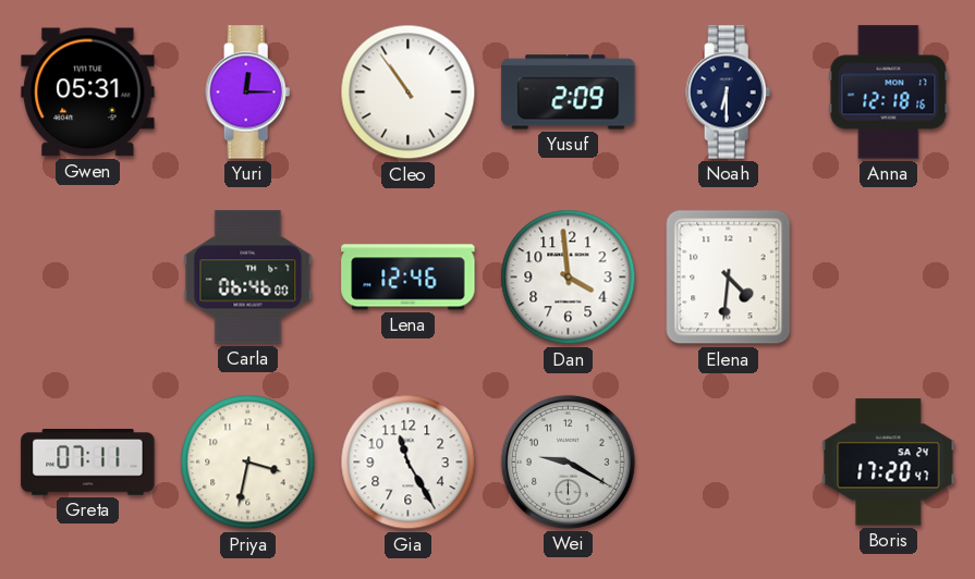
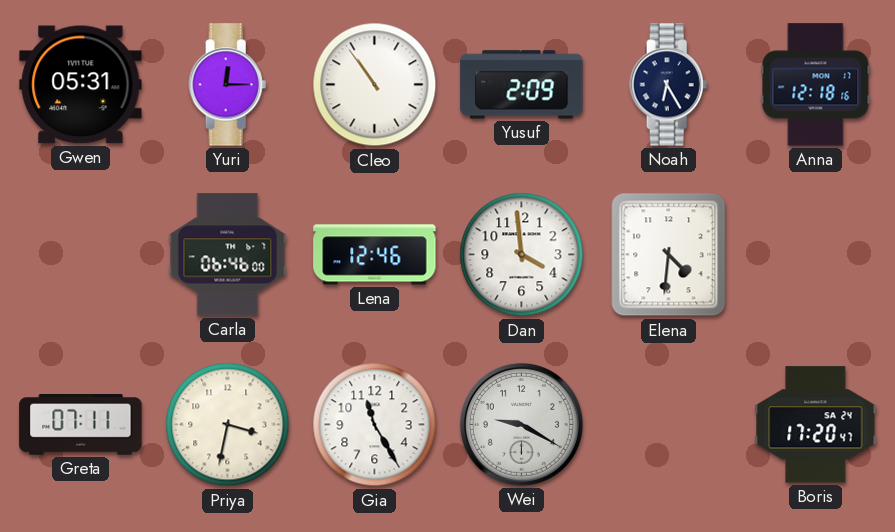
Noah: 6:30 -> 6:25 (669, 85)
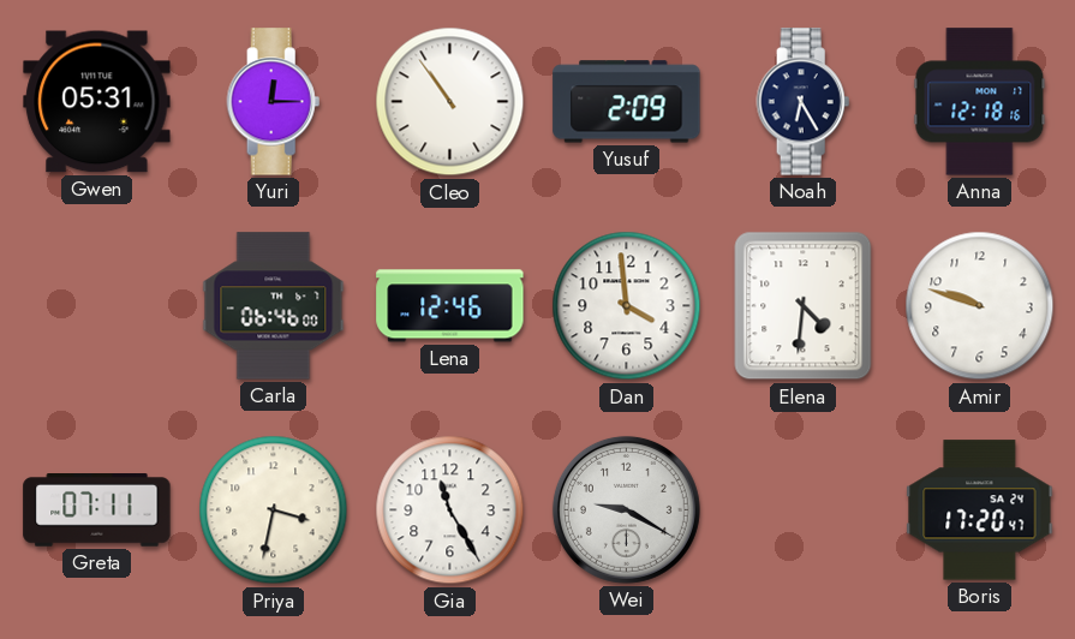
Amir: none -> 9:48 (980, 306)
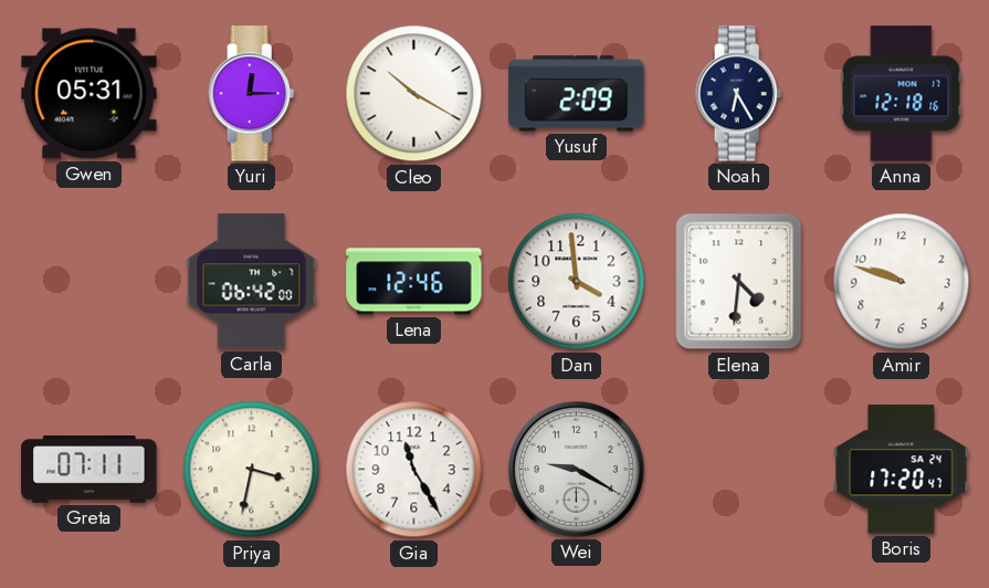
Cleo: 10:54 -> 10:20 (414, 94)
Carla: 06:46 -> 06:42 (252, 282)
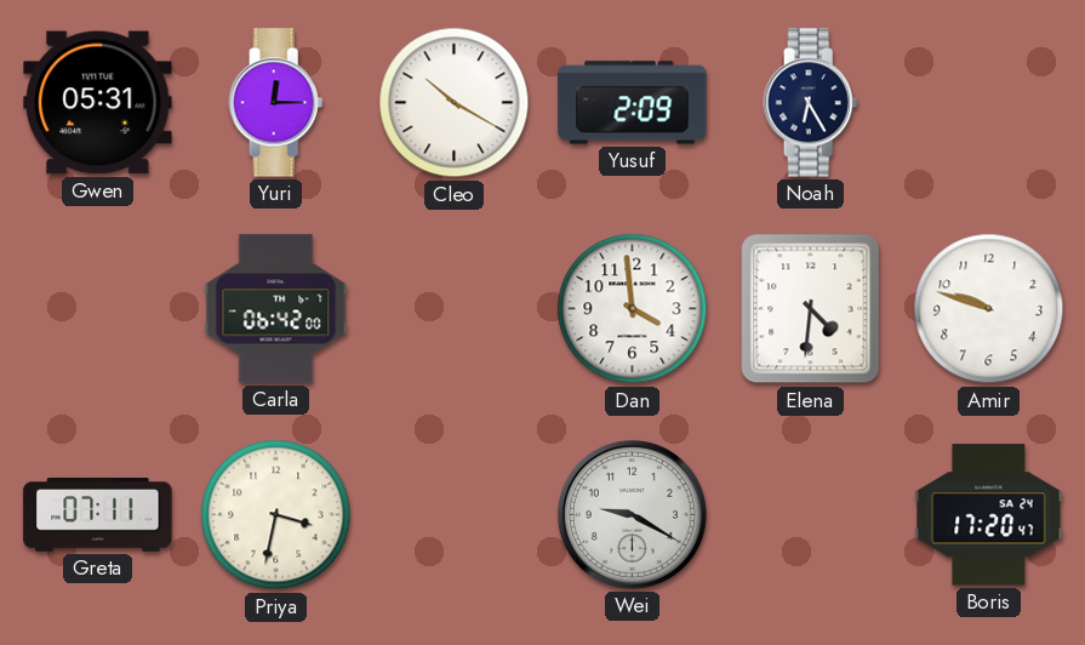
Anna: 12:18 -> none (902, 94)
Lena: 12:46 -> none (414, 282)
Gia: 11:25 -> none (414, 470)
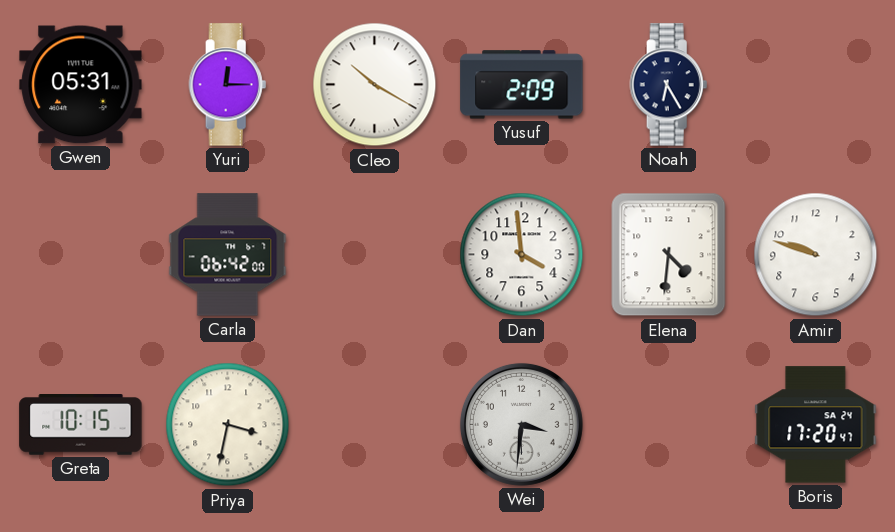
Greta: 07:11 -> 10:15 (81, 425)
Wei: 9:20 -> 3:31 (521, 424)
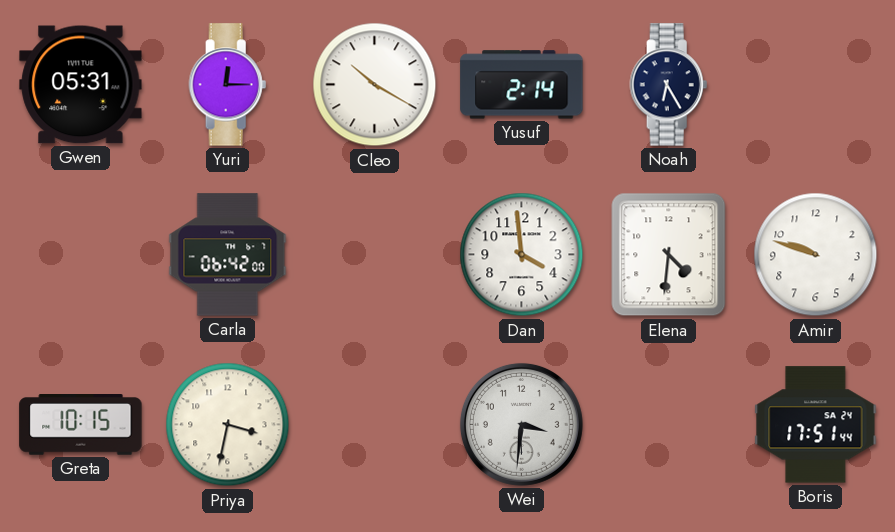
Yusuf: 2:09 -> 2:14 (522, 85)
Boris: 17:20 -> 17:51 (816, 425)
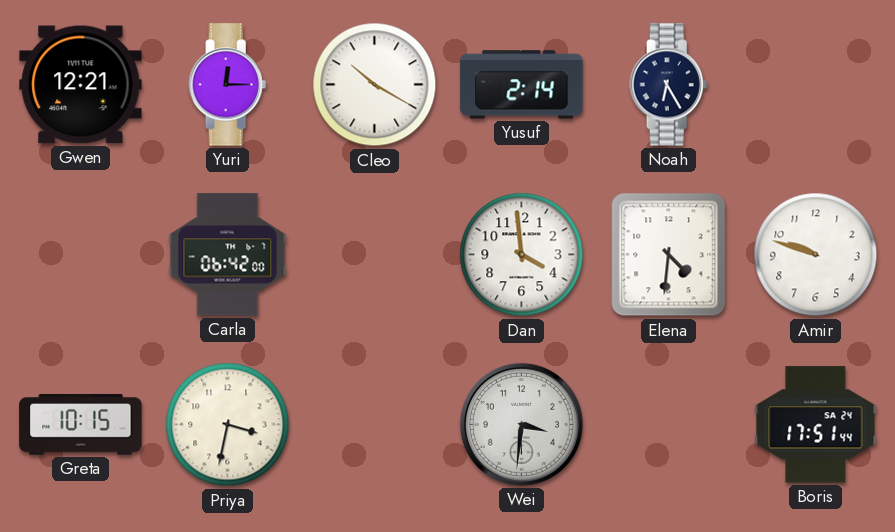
Gwen: 05:31 -> 12:21 (81, 85)
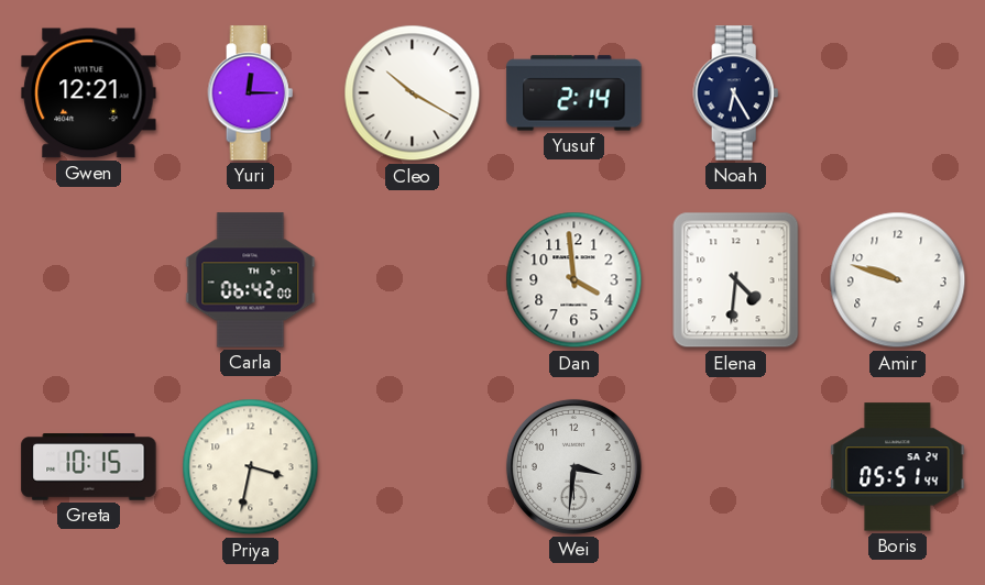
Boris: 17:51 -> 05:51 (898, 467)
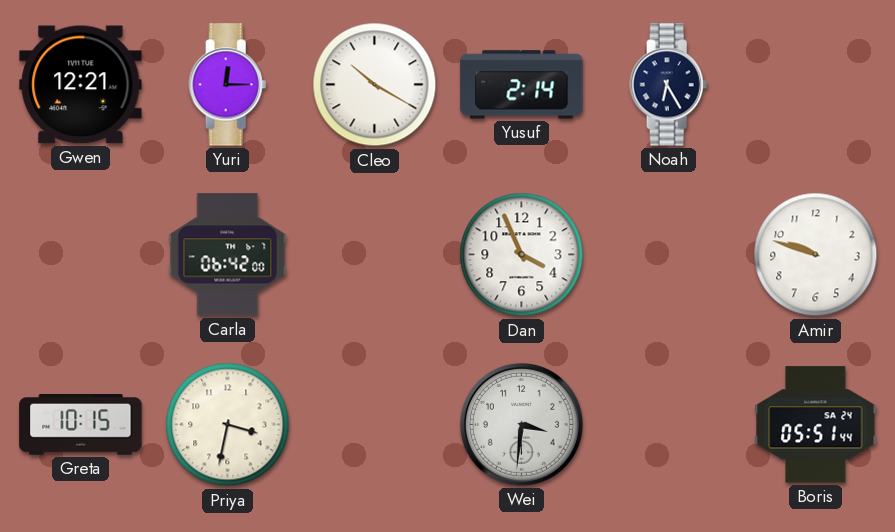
Dan: 3:59 -> 3:56 (522, 255)
Elena: 4:31 -> none (736, 280)
